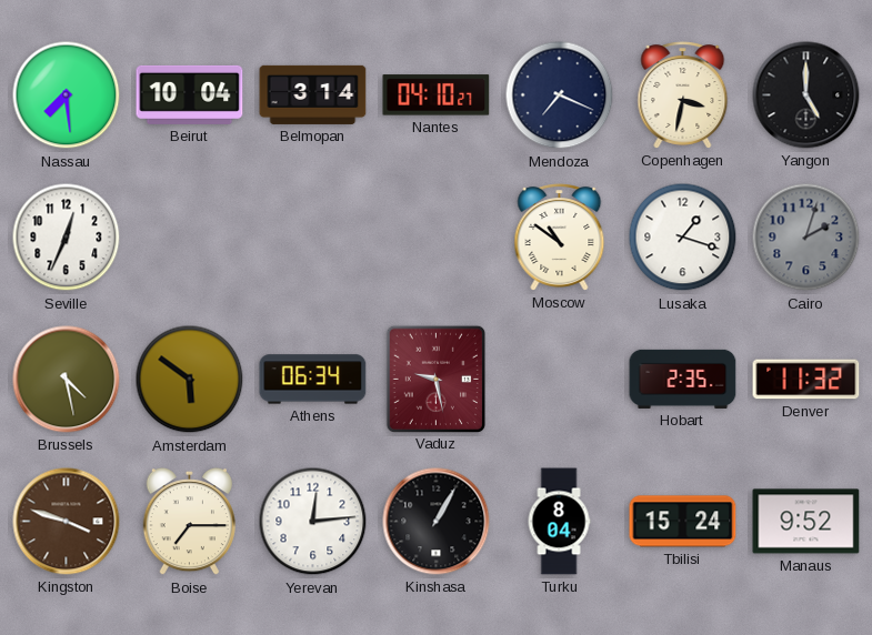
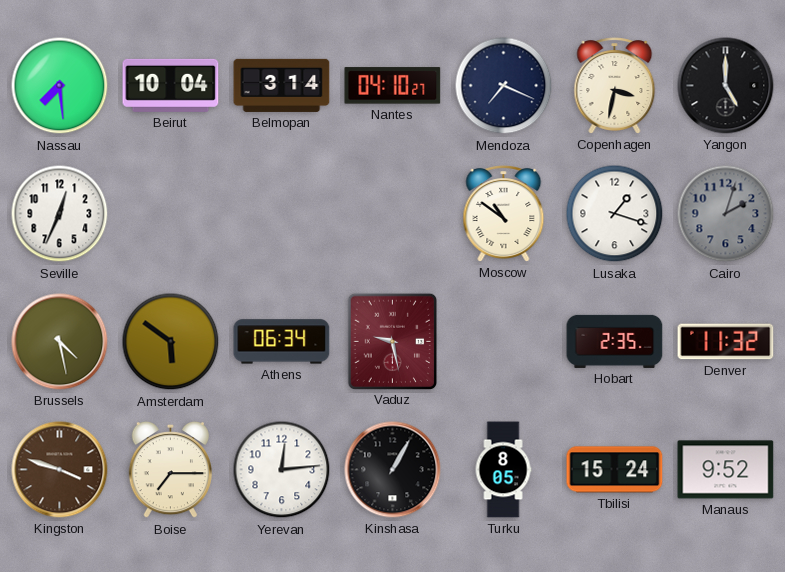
Turku: 8:04 -> 8:05 (503, 470)
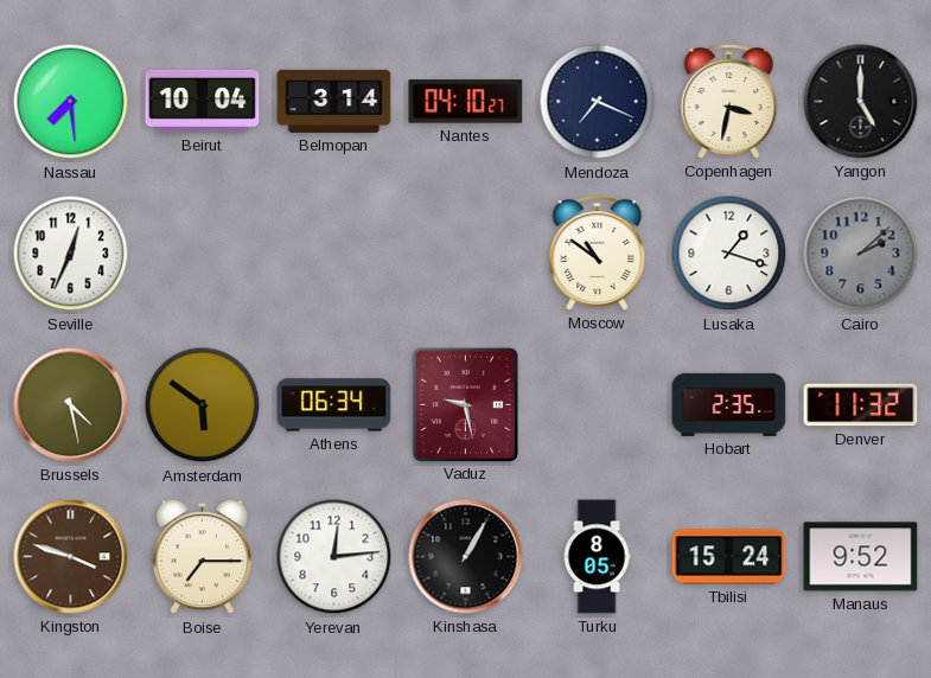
Cairo: 2:03 -> 2:08 (861, 254)
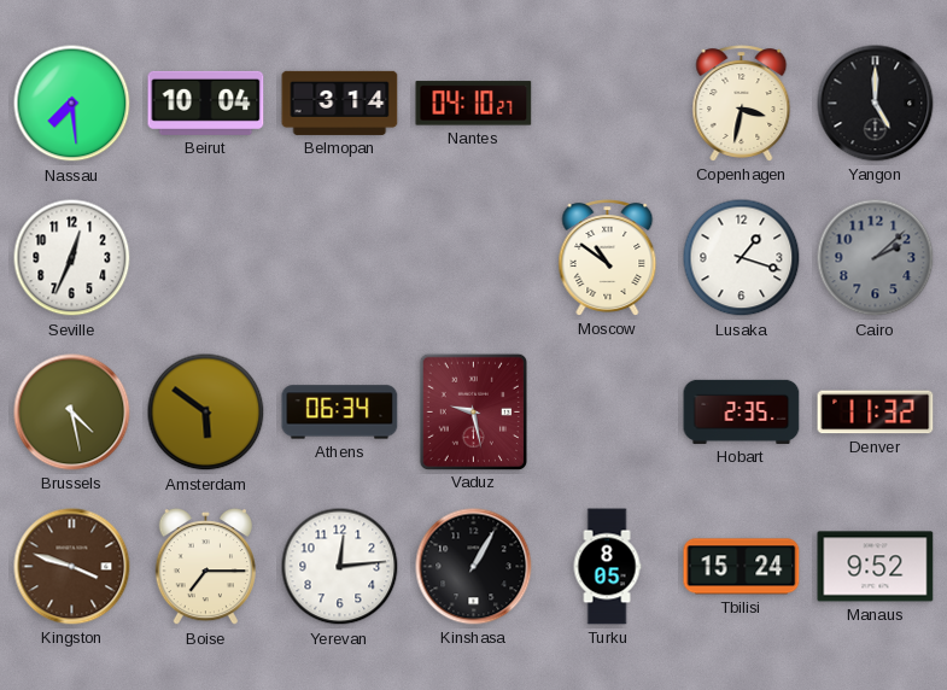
Mendoza: 7:19 -> none (598, 102)
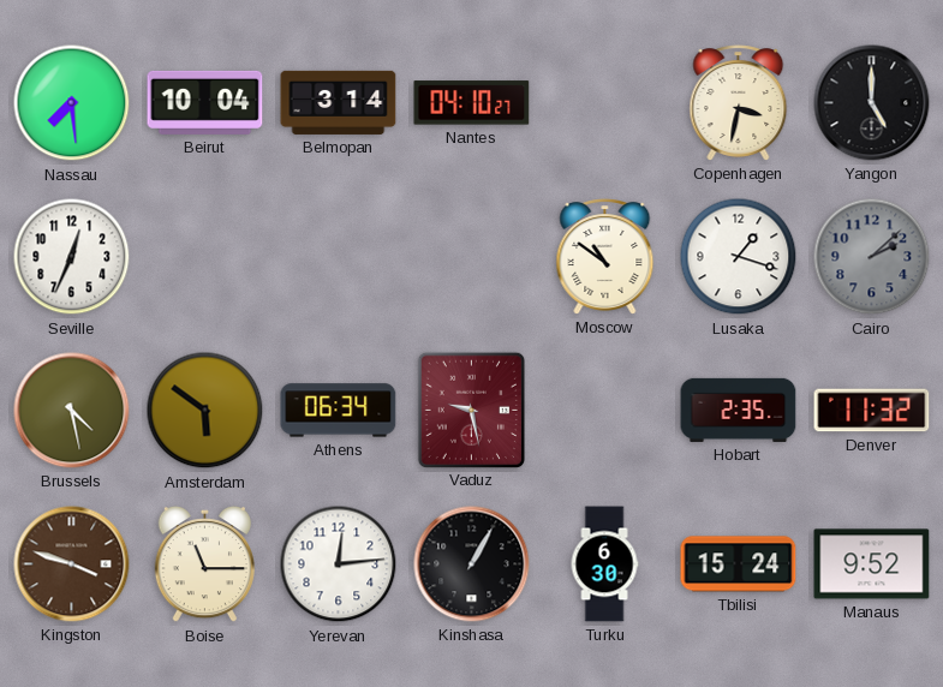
Boise: 7:15 -> 11:15 (204, 564)
Turku: 8:05 -> 6:30 (604, 564)
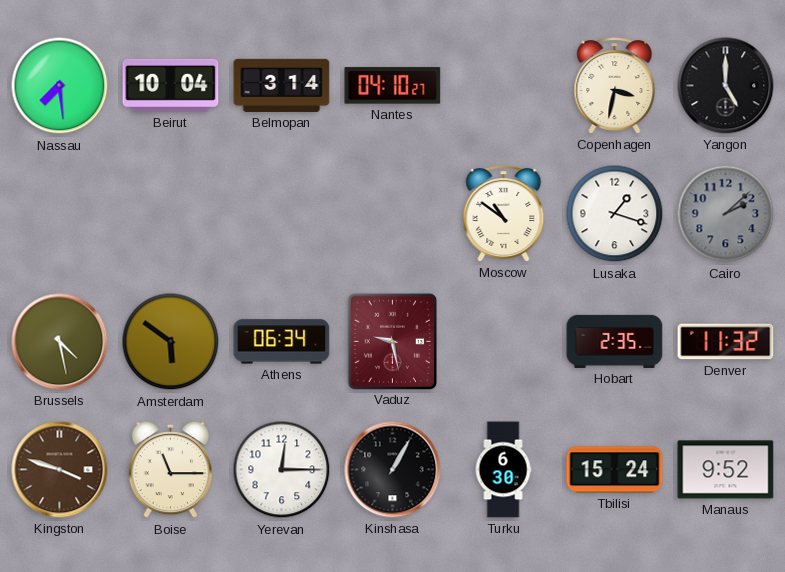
Seville: 12:34 -> none (72, 257)
Yerevan: 12:14 -> 12:15 (282, 470)
